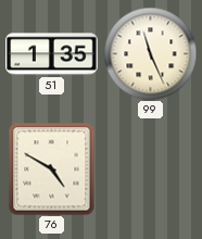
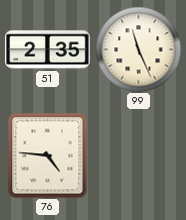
51: 1:35 -> 2:35 (48, 50)
76: 4:50 -> 4:46 (48, 155)
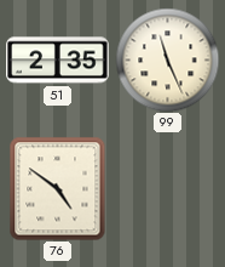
76: 4:46 -> 4:51 (58, 188)
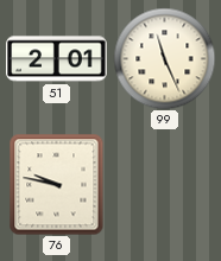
51: 2:35 -> 2:01 (57, 59)
76: 4:51 -> 9:47 (57, 184)
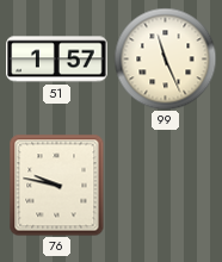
51: 2:01 -> 1:57 (57, 60)
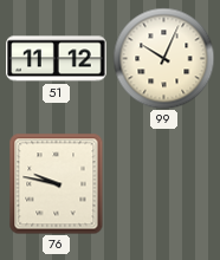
51: 1:57 -> 11:12 (57, 59)
99: 11:26 -> 10:04 (163, 58)
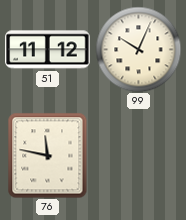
76: 9:47 -> 11:47 (48, 155)
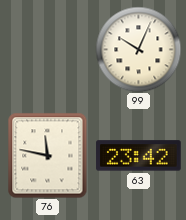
51: 11:12 -> none (48, 50)
63: none -> 23:42 (139, 156)
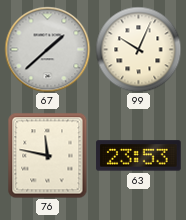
67: none -> 1:38 (47, 49)
63: 23:42 -> 23:53 (139, 156)
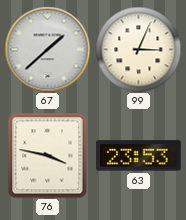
99: 10:04 -> 3:04 (138, 49)
76: 11:47 -> 3:47 (48, 155)
